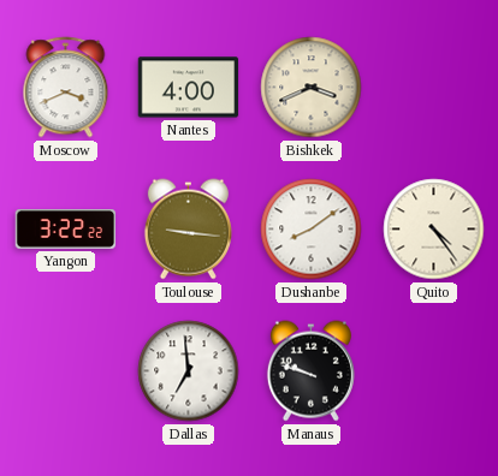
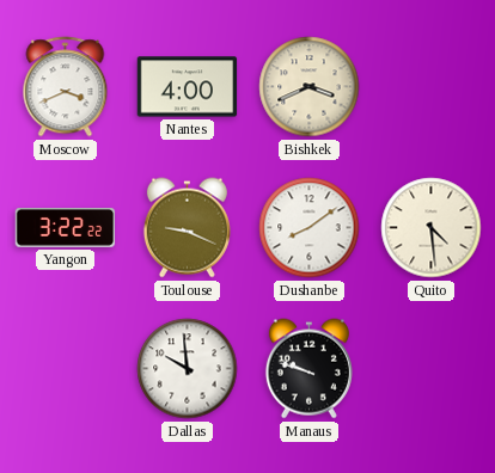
Toulouse: 9:16 -> 9:19 (187, 228)
Quito: 4:24 -> 4:29 (432, 228)
Dallas: 6:59 -> 9:59 (188, 369)
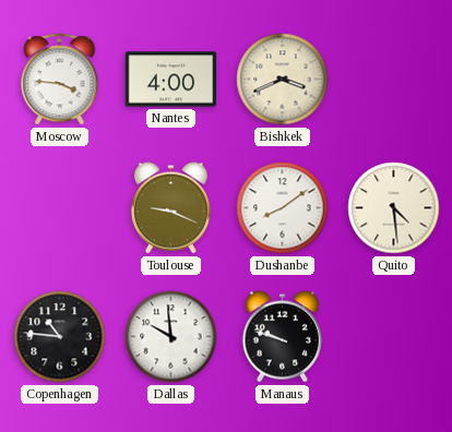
Moscow: 3:41 -> 3:46 (60, 80)
Yangon: 3:22 -> none (66, 228)
Copenhagen: none -> 10:46 (60, 337)
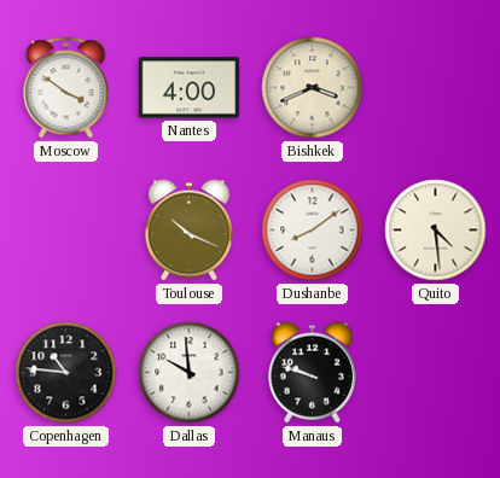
Moscow: 3:46 -> 3:51 (66, 88)
Toulouse: 9:19 -> 10:19 (188, 231)
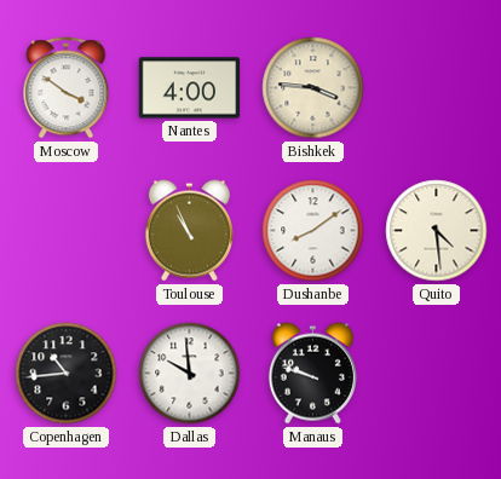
Bishkek: 3:41 -> 3:46 (313, 88)
Toulouse: 10:19 -> 10:56 (189, 231)
Copenhagen: 10:46 -> 10:44 (67, 374)
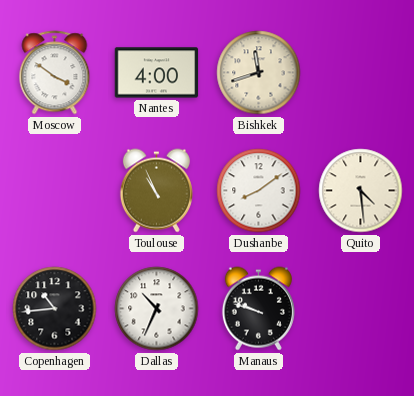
Bishkek: 3:46 -> 11:42 (259, 73)
Dallas: 9:59 -> 10:34 (157, 309)
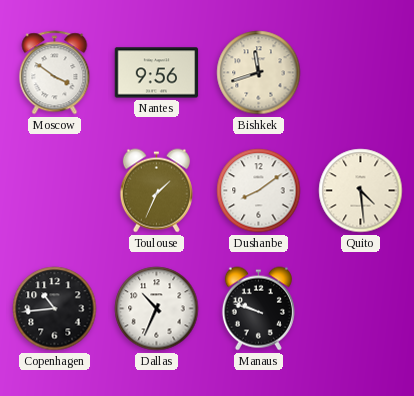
Nantes: 4:00 -> 9:56 (157, 73)
Toulouse: 10:56 -> 1:34 (156, 191)
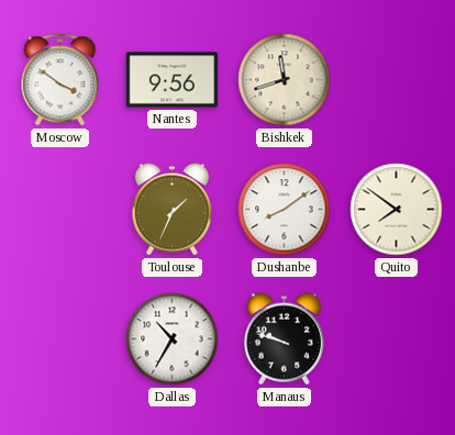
Quito: 4:29 -> 7:51 (397, 210)
Copenhagen: 10:44 -> none (55, 309)
Dallas: 10:34 -> 10:35 (173, 339)
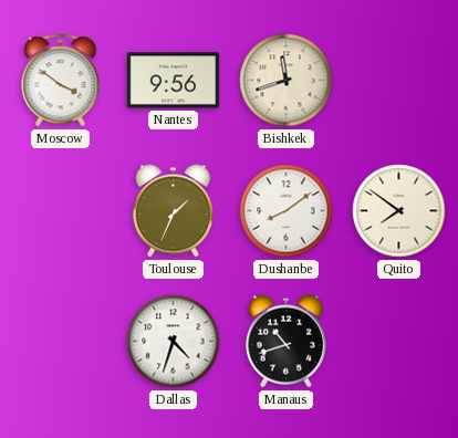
Dallas: 10:35 -> 4:33 (174, 342)
Manaus: 9:48 -> 10:42 (285, 342)
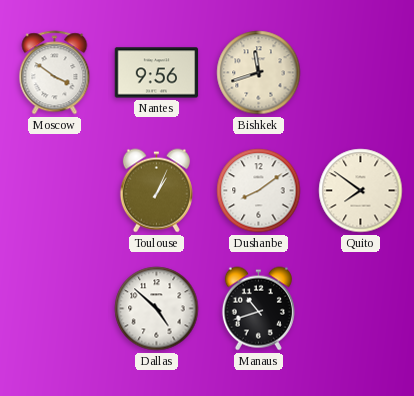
Toulouse: 1:34 -> 1:04 (156, 191)
Dallas: 4:33 -> 4:52 (157, 309)
